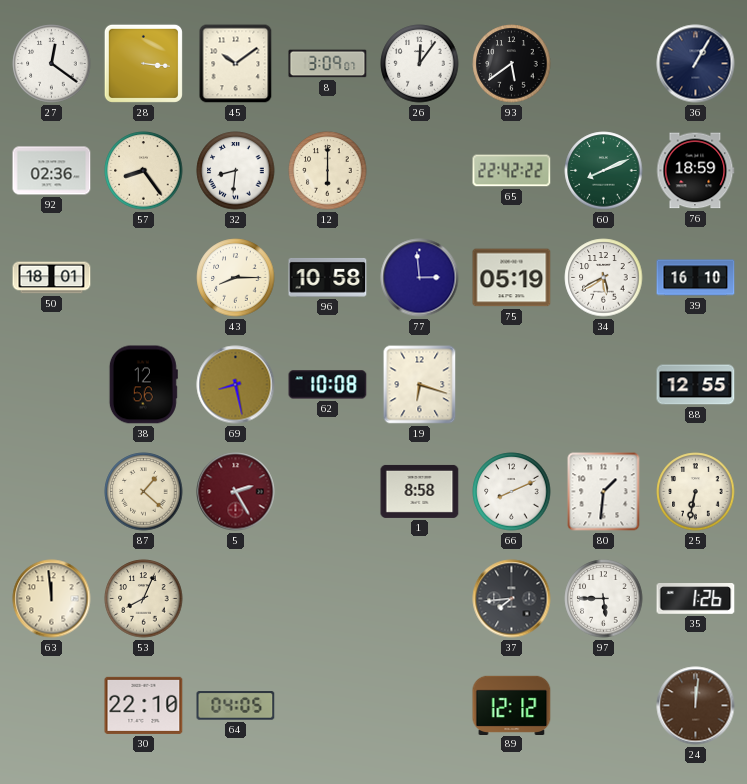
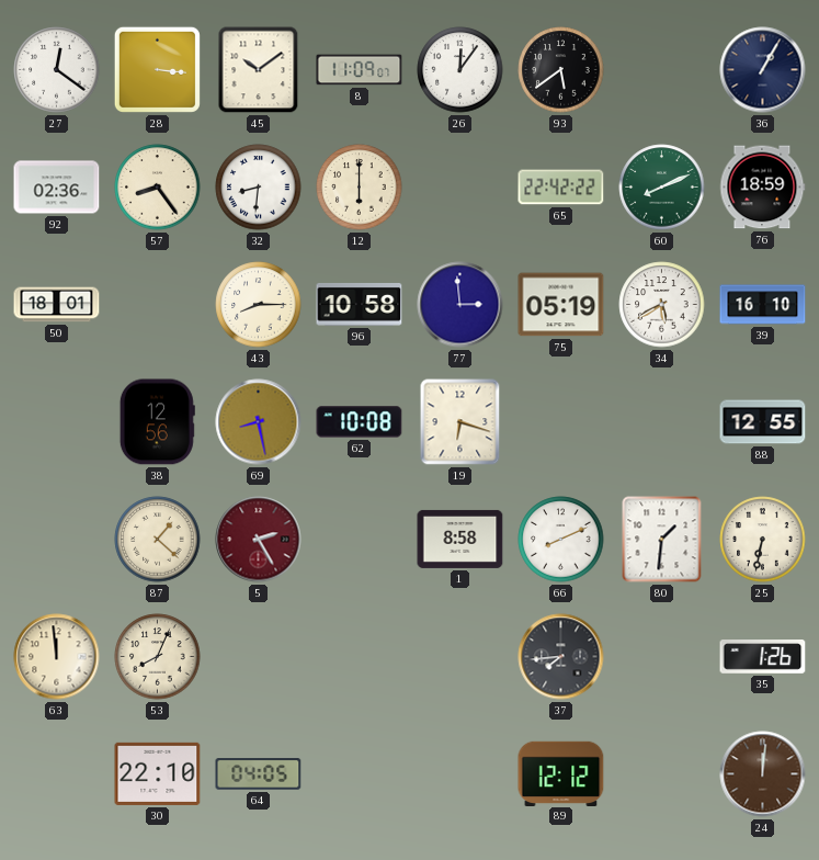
8: 3:09 -> 11:09 (360, 70)
97: 5:45 -> none (604, 599)
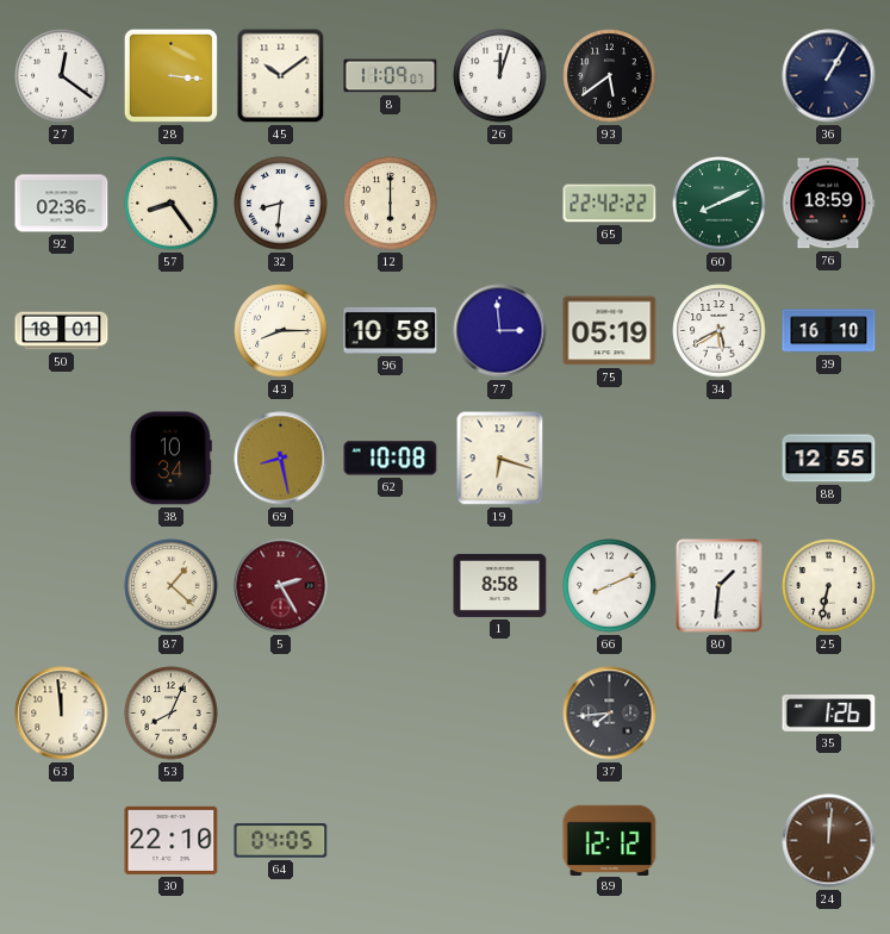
26: 12:06 -> 12:03 (500, 76)
38: 12:56 -> 10:34 (170, 459)
